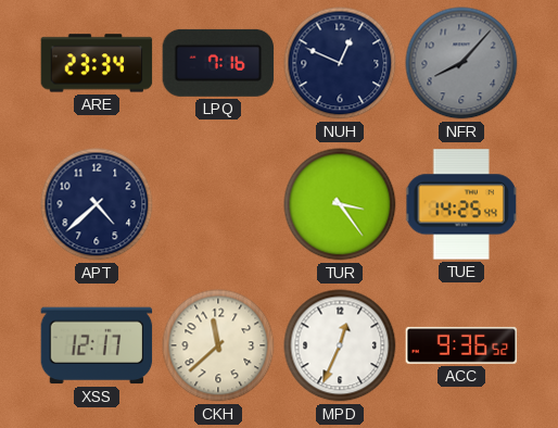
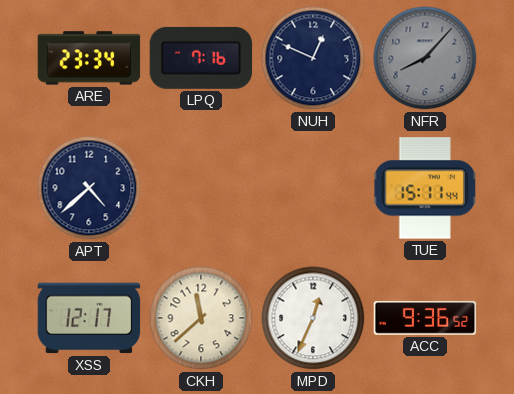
TUR: 3:24 -> none (340, 204)
TUE: 14:25 -> 15:11 (426, 188)
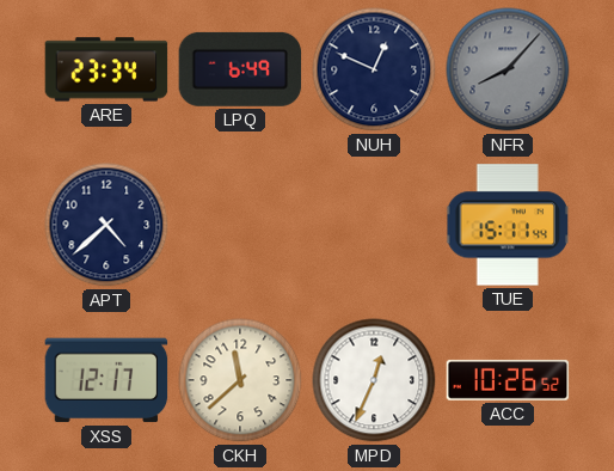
LPQ: 7:16 -> 6:49 (240, 69)
ACC: 9:36 -> 10:26 (508, 380)
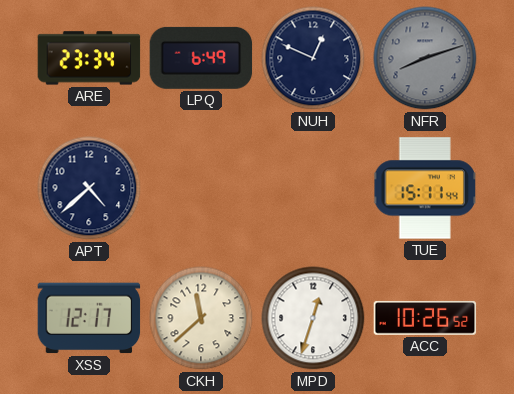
NFR: 8:07 -> 8:12 (425, 58)
MPD: 12:34 -> 12:33 (313, 318)
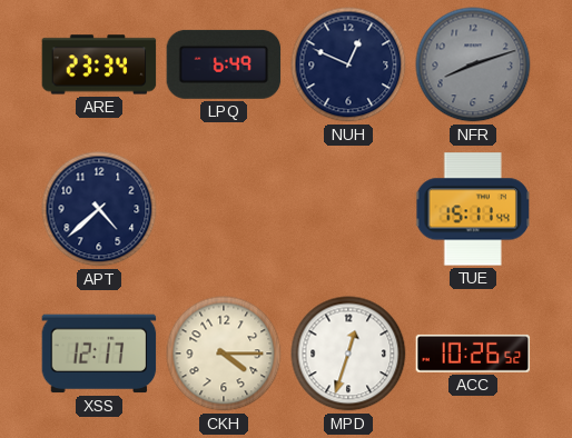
CKH: 11:38 -> 4:15 (224, 354)
